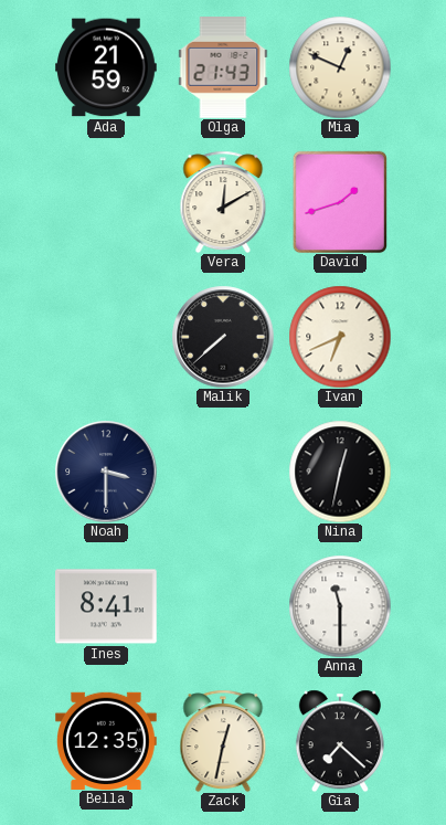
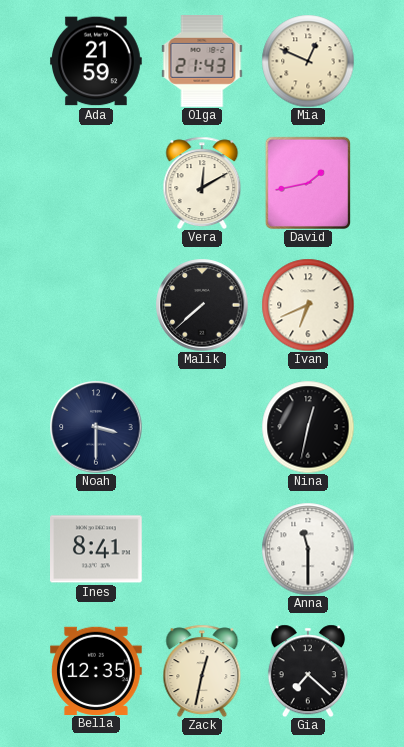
David: 1:42 -> 1:43 (307, 182)
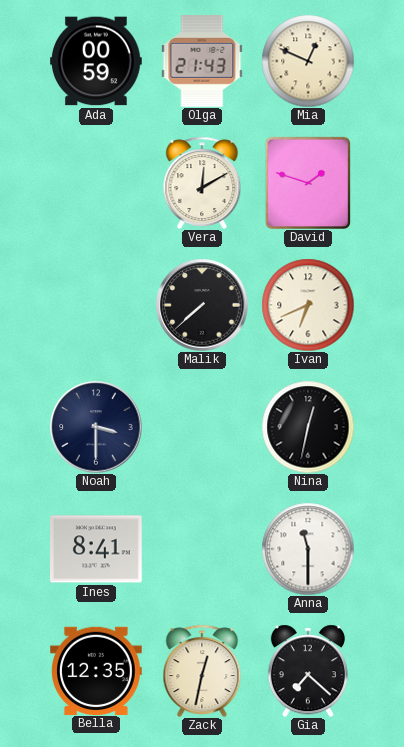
Ada: 21:59 -> 00:59 (96, 61)
David: 1:43 -> 1:48 (307, 182)
